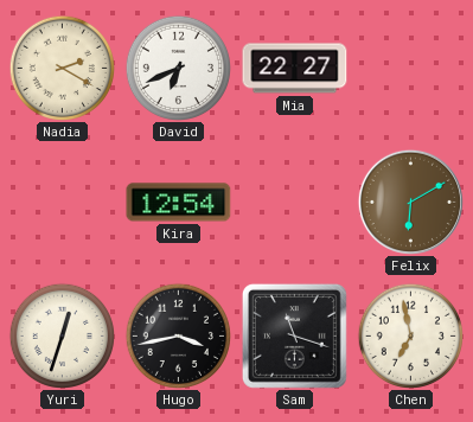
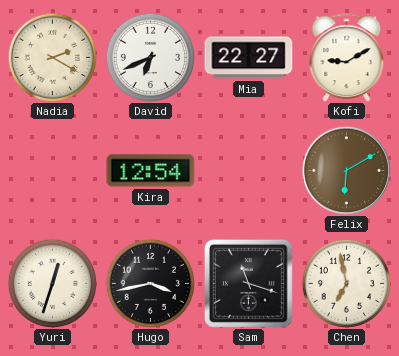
Kofi: none -> 9:10 (347, 58)
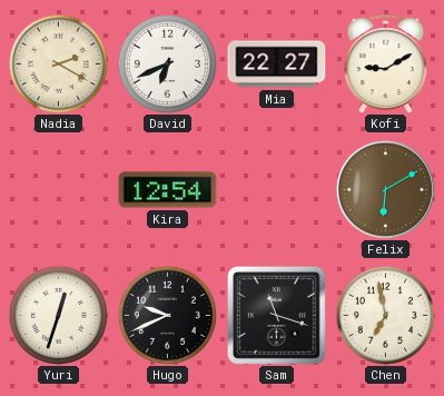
Hugo: 3:43 -> 9:41 (167, 315)
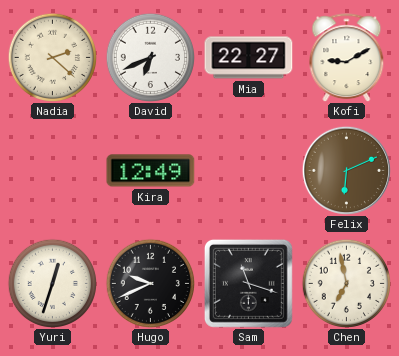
Nadia: 2:20 -> 2:22 (52, 57)
Kira: 12:54 -> 12:49 (151, 171)
Felix: 6:10 -> 6:11 (346, 170)
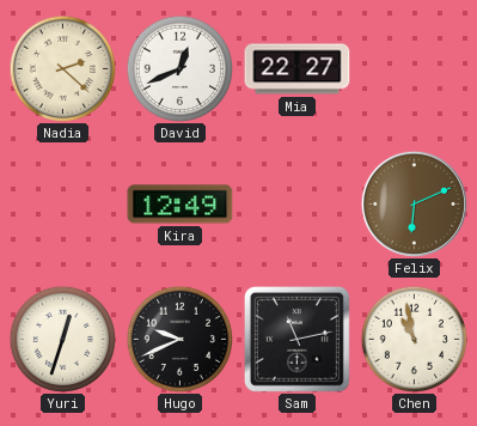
David: 6:41 -> 12:41 (179, 68)
Kofi: 9:10 -> none (347, 58)
Sam: 11:18 -> 11:13 (296, 339)
Chen: 6:58 -> 10:58 (414, 339)
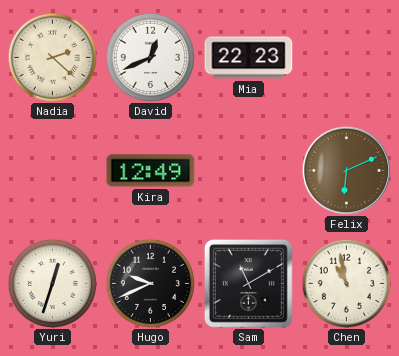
Mia: 22:27 -> 22:23 (249, 58)
Sam: 11:13 -> 11:10 (248, 283)
